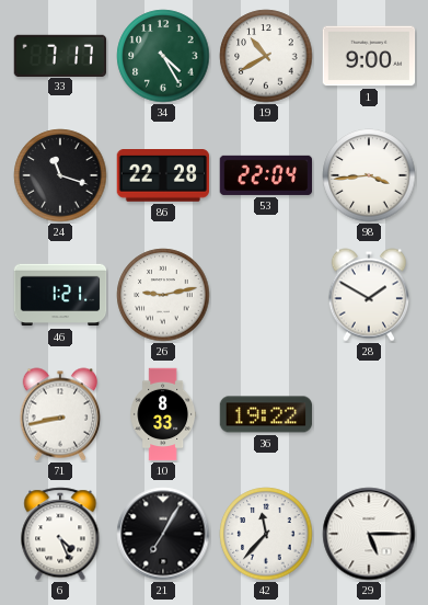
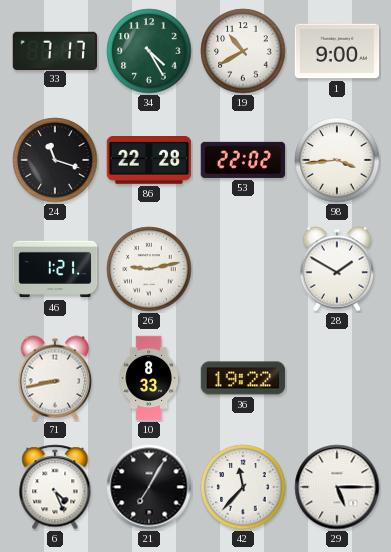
53: 22:04 -> 22:02 (243, 160)
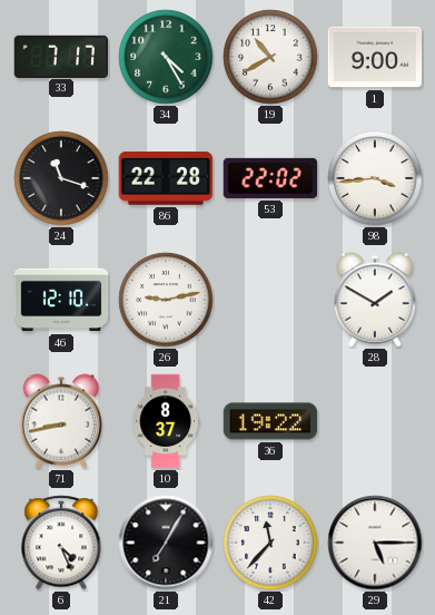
46: 1:21 -> 12:10 (61, 300)
10: 8:33 -> 8:37 (166, 421)
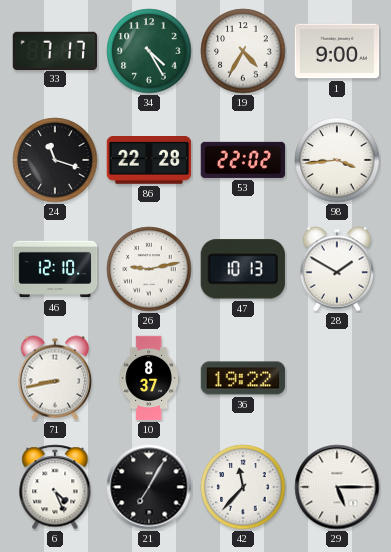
19: 10:40 -> 4:35 (243, 51)
47: none -> 10:13 (243, 269)
